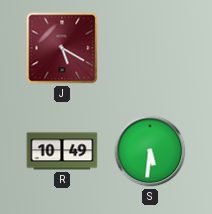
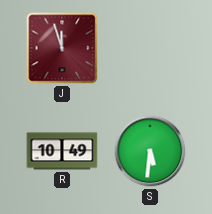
J: 5:20 -> 11:57 (62, 48)
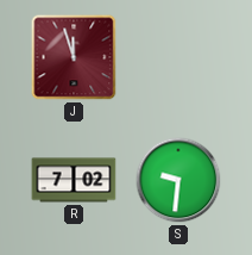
R: 10:49 -> 7:02 (74, 180)
S: 5:31 -> 9:31 (178, 180)
